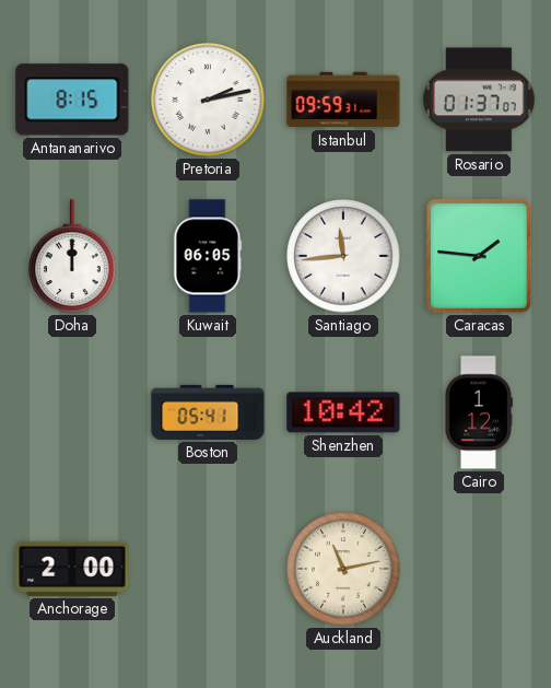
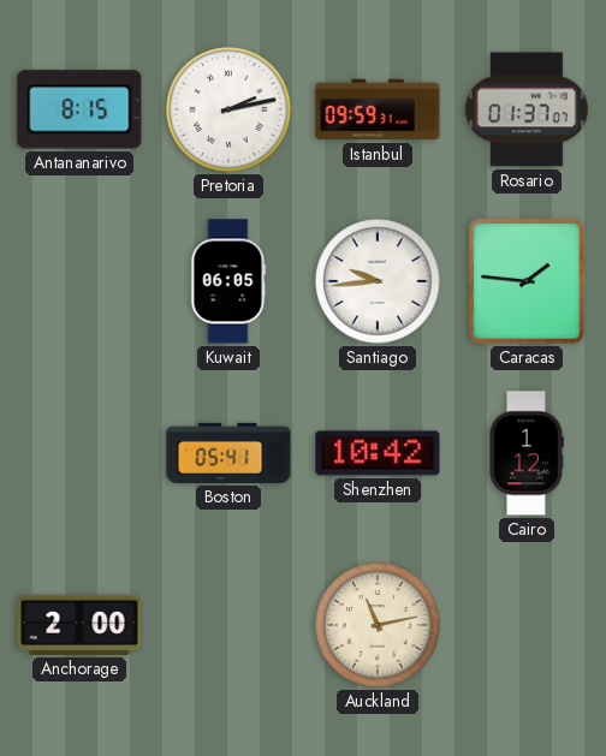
Doha: 12:00 -> none (72, 256)
Santiago: 11:44 -> 9:44 (378, 281)
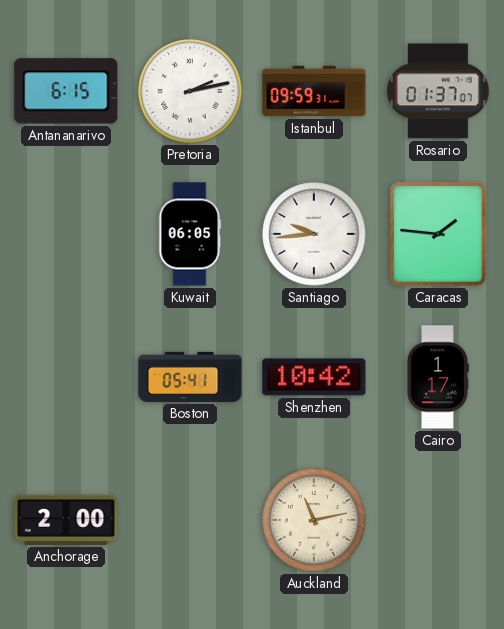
Antananarivo: 8:15 -> 6:15 (66, 91)
Cairo: 1:12 -> 1:17 (438, 377)
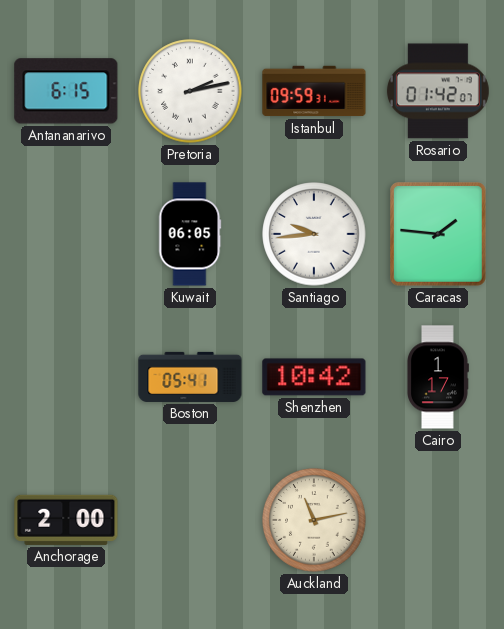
Rosario: 01:37 -> 01:42 (438, 91)
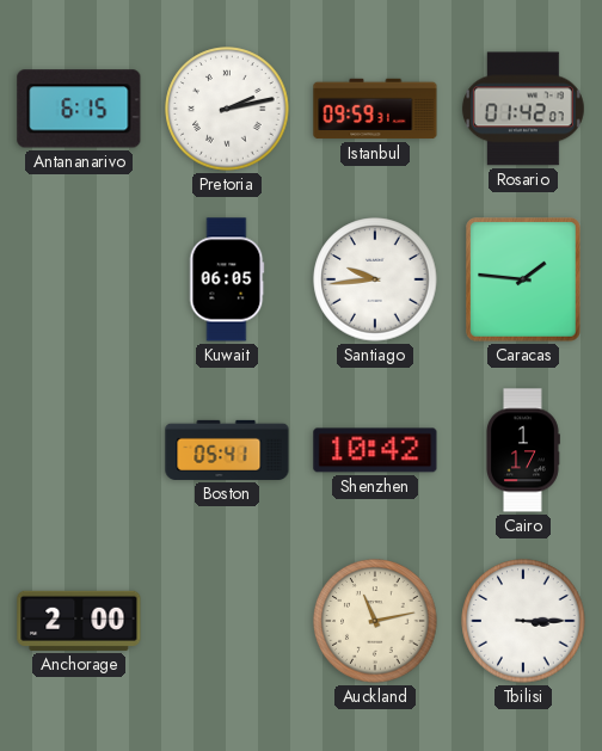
Tbilisi: none -> 3:15 (523, 621)
